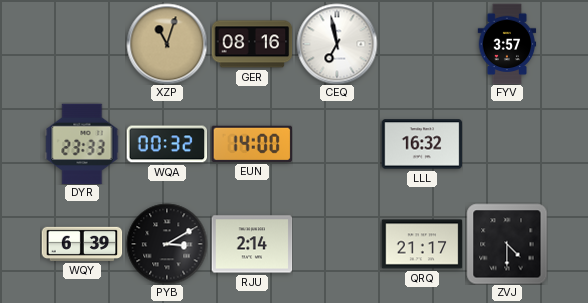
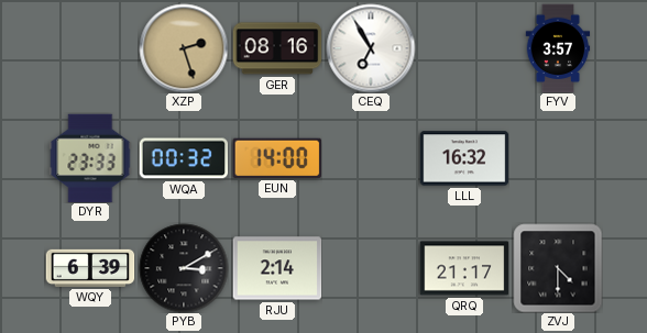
XZP: 11:03 -> 2:27 (184, 48)
CEQ: 6:58 -> 6:55 (371, 48)
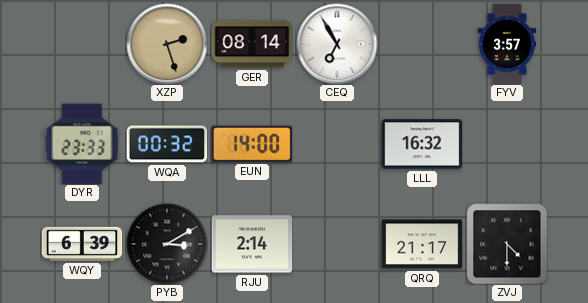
GER: 08:16 -> 08:14 (252, 44)
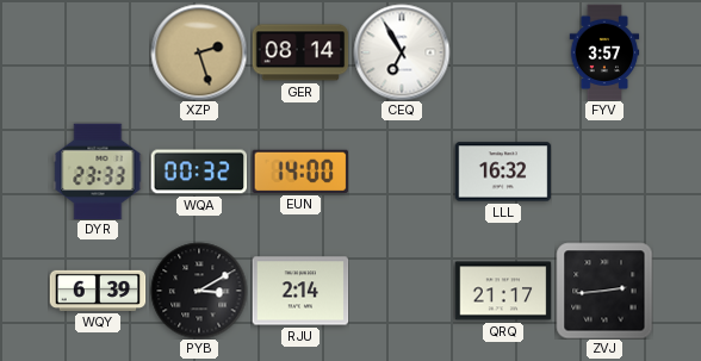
ZVJ: 4:30 -> 2:44 (604, 291)
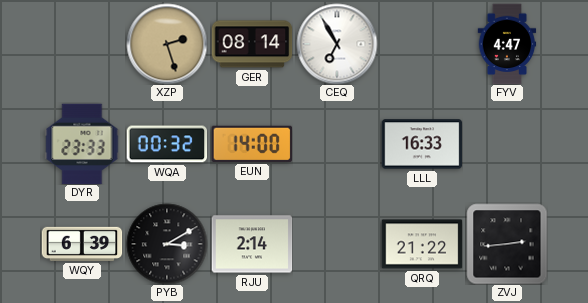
FYV: 3:57 -> 4:47 (507, 44)
LLL: 16:32 -> 16:33 (422, 144)
QRQ: 21:17 -> 21:22 (422, 244)
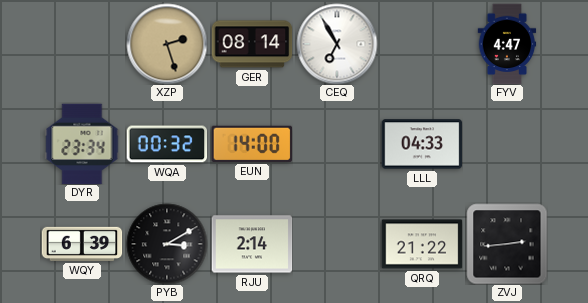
DYR: 23:33 -> 23:34 (82, 144)
LLL: 16:33 -> 04:33 (422, 144)
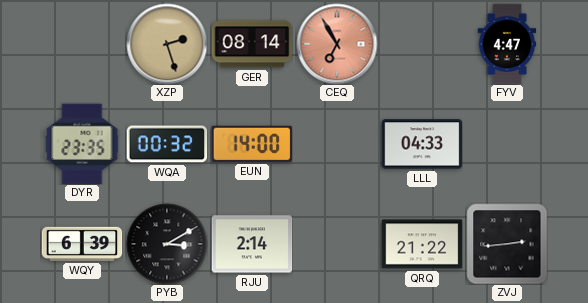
CEQ dial: white -> salmon (337, 44)
DYR: 23:34 -> 23:35 (82, 144)
